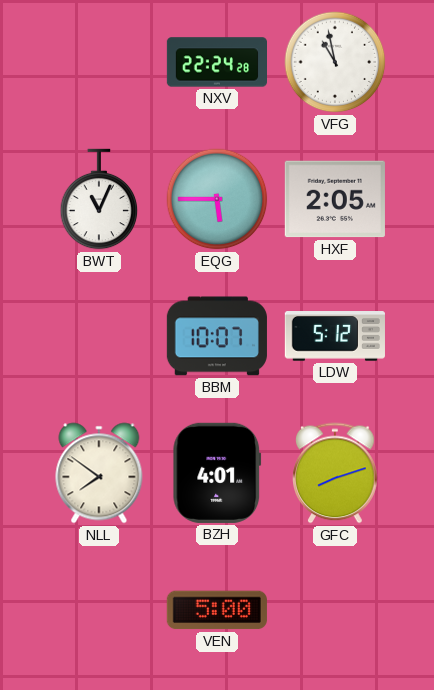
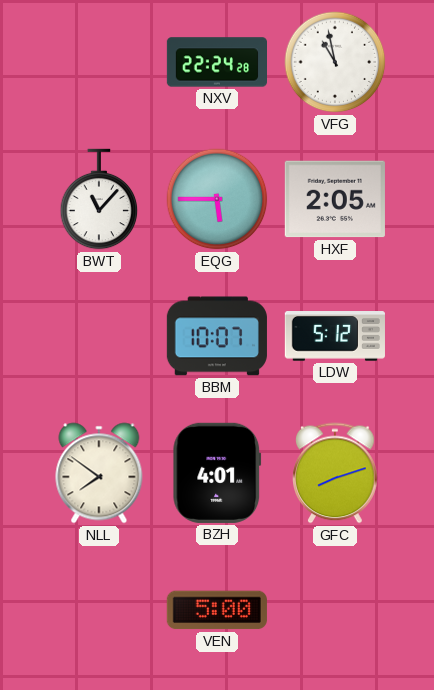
BWT: 11:04 -> 11:07 (99, 199)
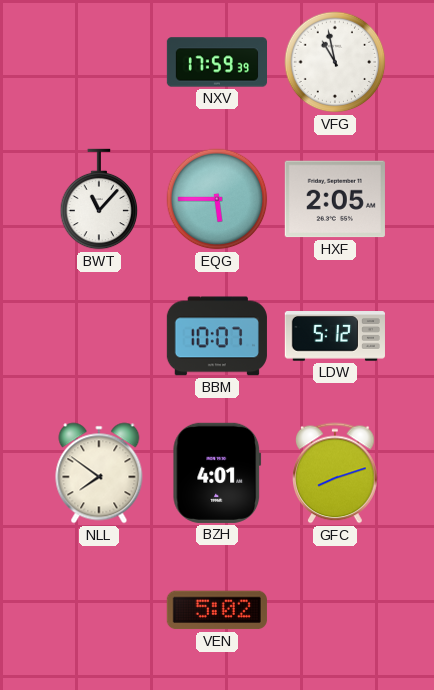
NXV: 22:24 -> 17:59 (216, 62)
VEN: 5:00 -> 5:02 (217, 610)
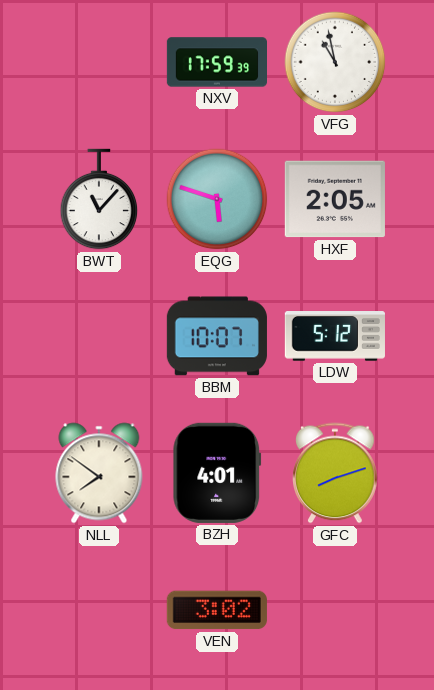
EQG: 5:45 -> 5:48 (217, 199)
VEN: 5:02 -> 3:02 (217, 610)
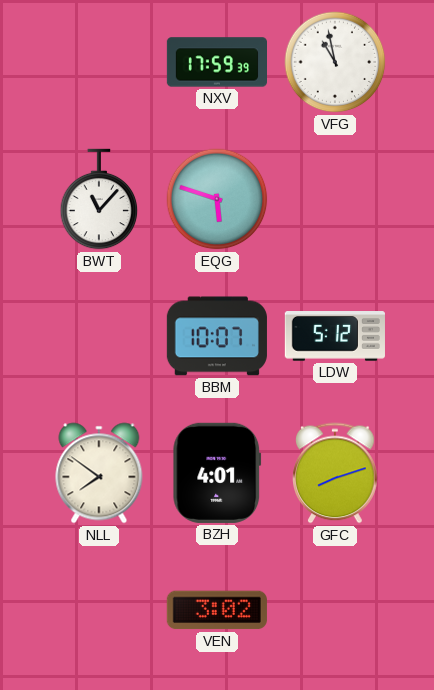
HXF: 2:05 -> none (335, 199)
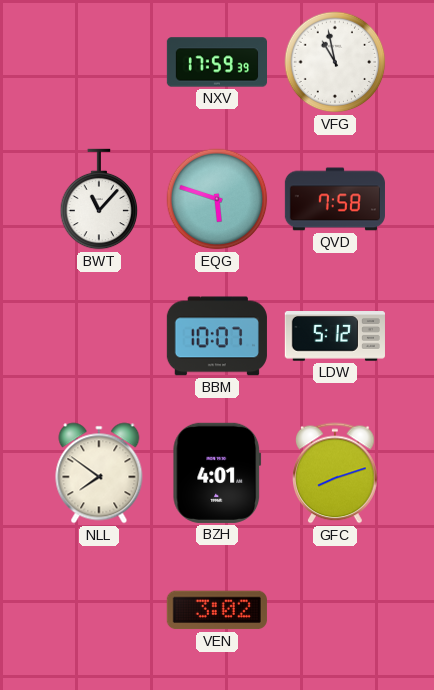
QVD: none -> 7:58 (334, 199)
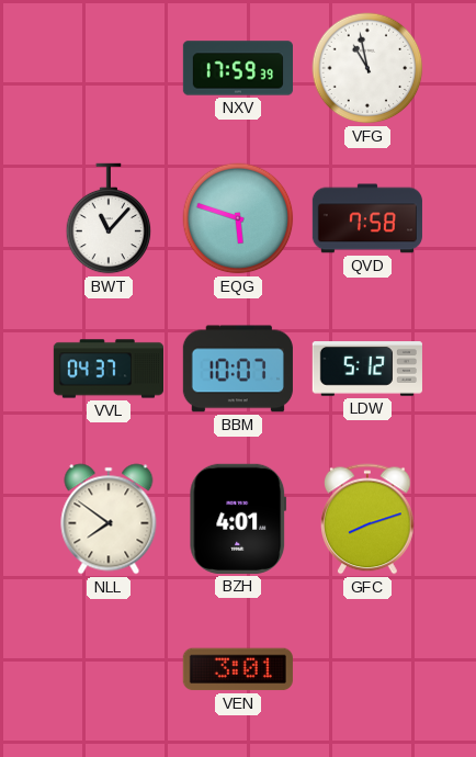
VVL: none -> 04:37 (107, 369)
VEN: 3:02 -> 3:01 (238, 669)
